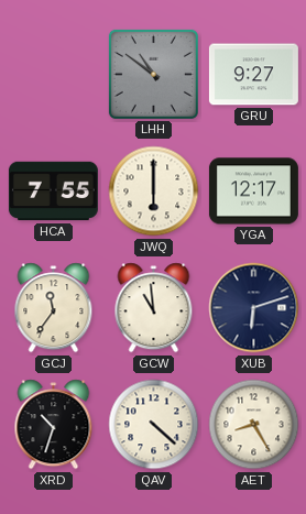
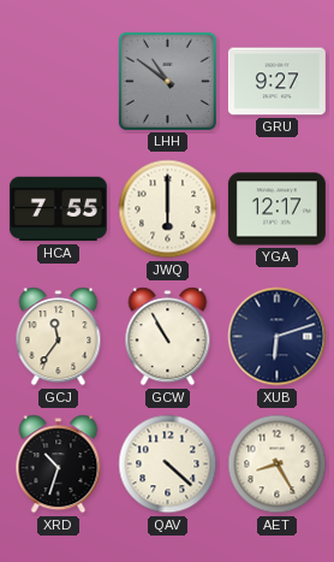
GCW: 10:59 -> 10:55 (168, 337)
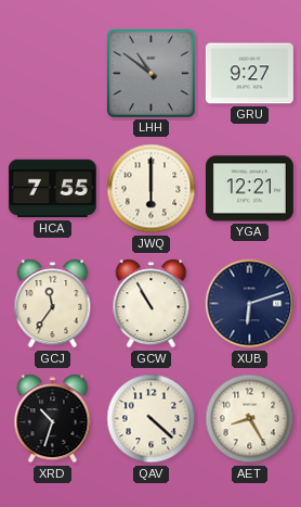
YGA: 12:17 -> 12:21 (249, 189)
